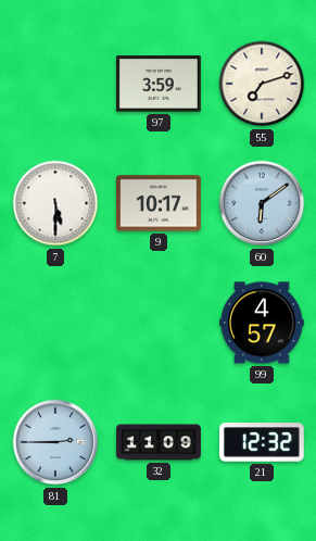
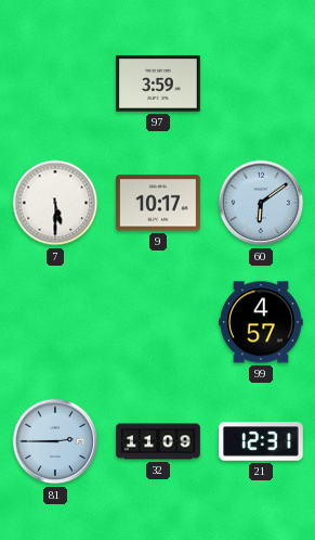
55: 7:12 -> none (262, 84)
21: 12:32 -> 12:31 (262, 441)
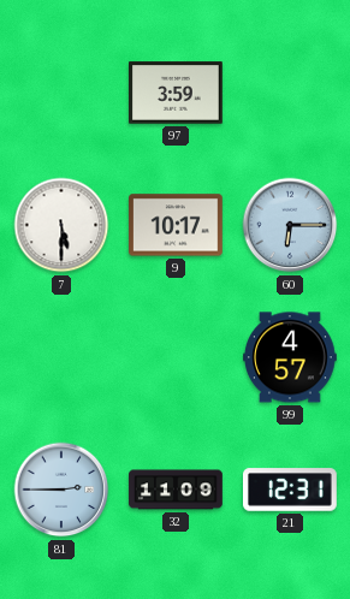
60: 6:09 -> 6:15 (290, 225)
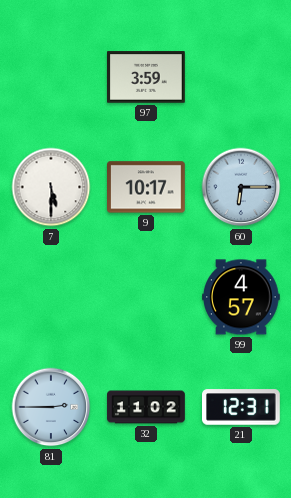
32: 11:09 -> 11:02 (146, 407)
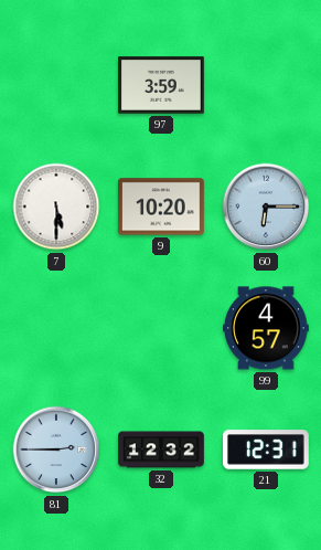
9: 10:17 -> 10:20 (162, 207)
32: 11:02 -> 12:32 (161, 449)
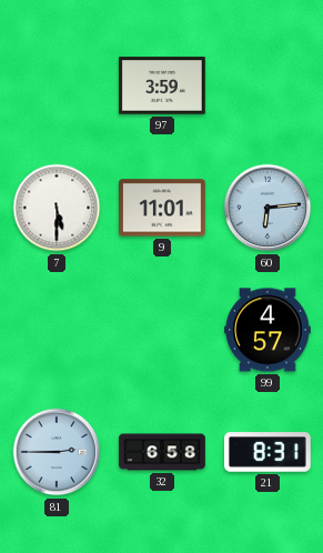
9: 10:20 -> 11:01 (163, 208)
60: 6:15 -> 6:14 (268, 208)
32: 12:32 -> 6:58 (162, 452)
21: 12:31 -> 8:31 (269, 452)
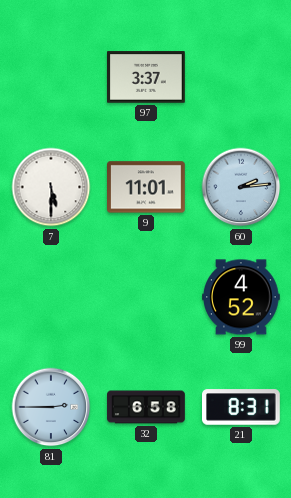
97: 3:59 -> 3:37 (147, 77)
60: 6:14 -> 2:14 (241, 187)
99: 4:57 -> 4:52 (242, 297)
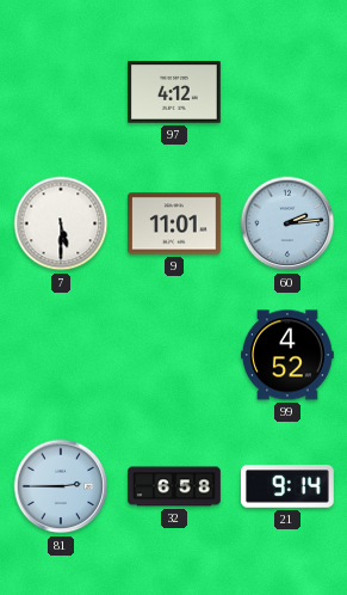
97: 3:37 -> 4:12 (175, 92)
21: 8:31 -> 9:14 (289, 486)
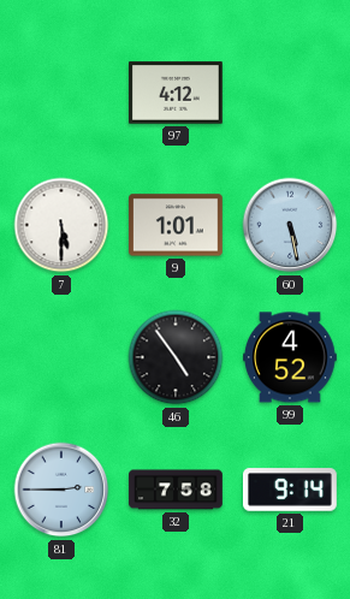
9: 11:01 -> 1:01 (177, 225)
60: 2:14 -> 5:28 (290, 225)
46: none -> 4:54 (176, 357)
32: 6:58 -> 7:58 (176, 490)
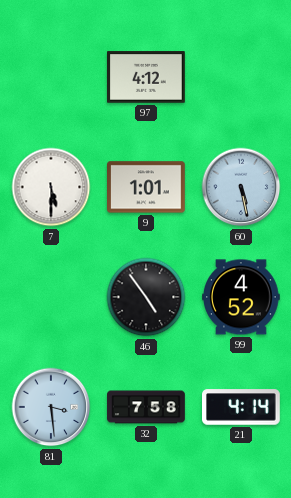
81: 2:45 -> 3:29 (51, 407)
21: 9:14 -> 4:14 (242, 407)
